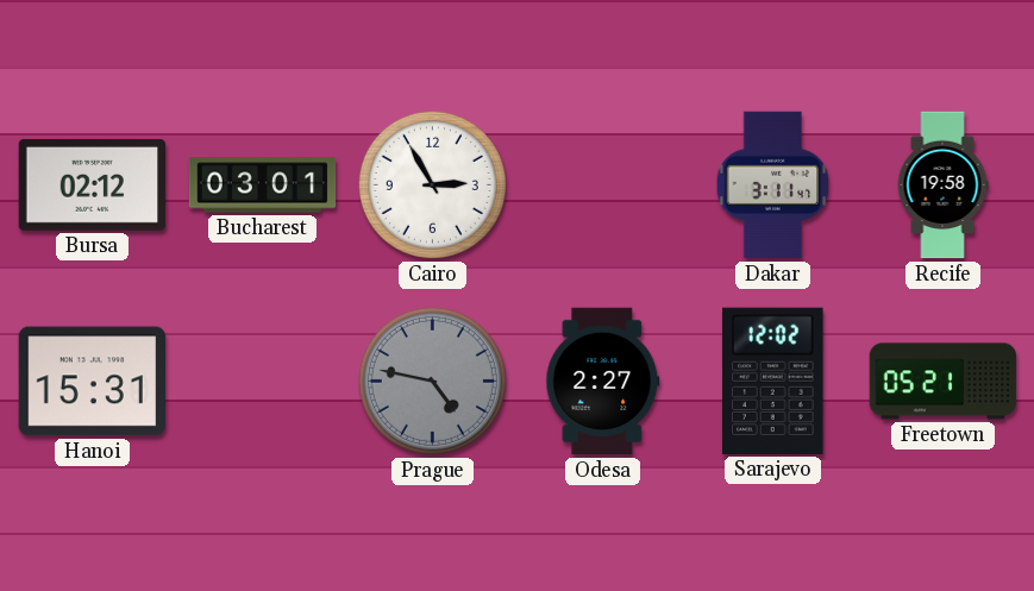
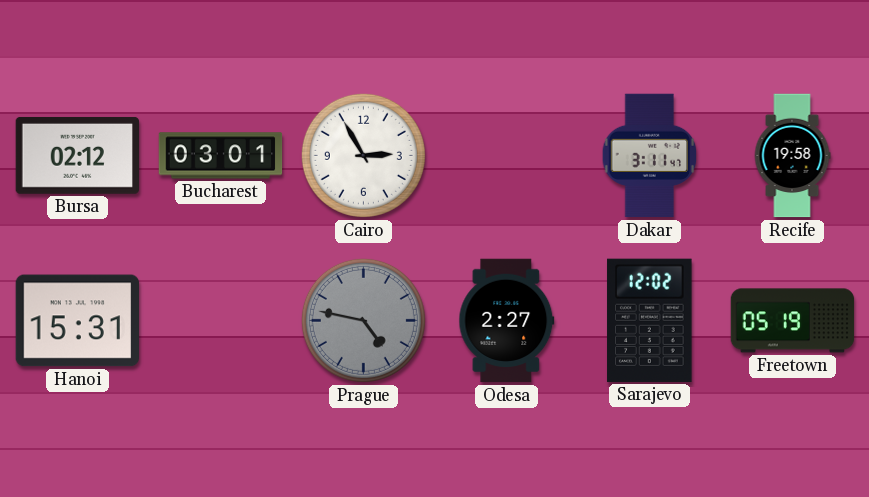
Freetown: 05:21 -> 05:19 (793, 321)
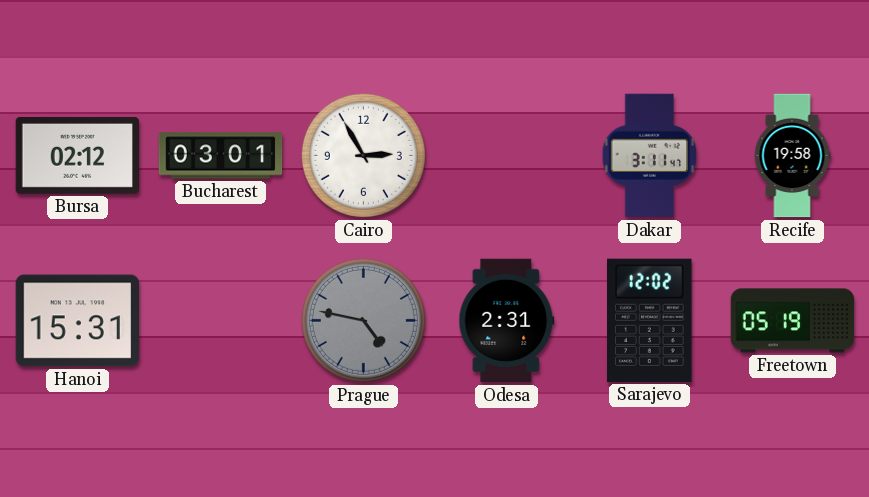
Odesa: 2:27 -> 2:31 (507, 321)
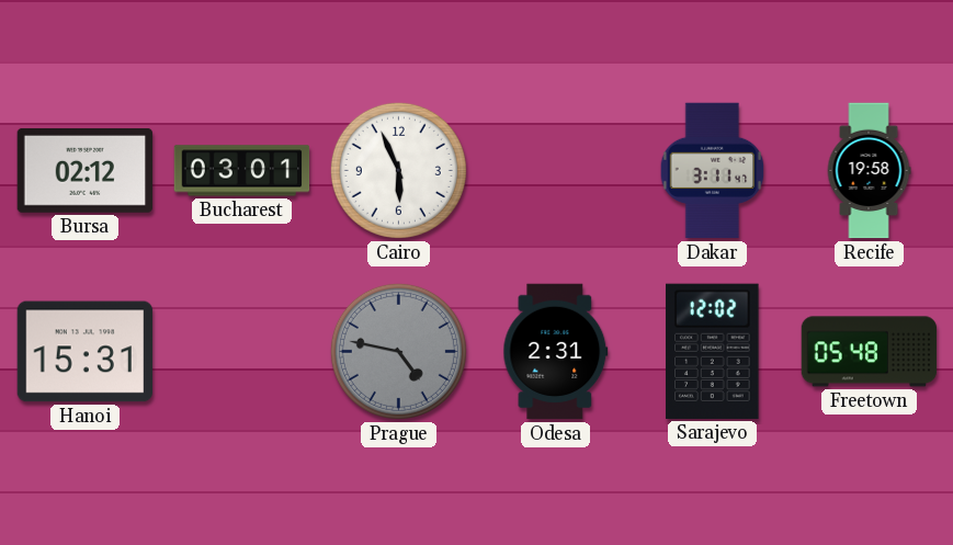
Cairo: 2:55 -> 5:56 (398, 170)
Freetown: 05:19 -> 05:48 (870, 352)
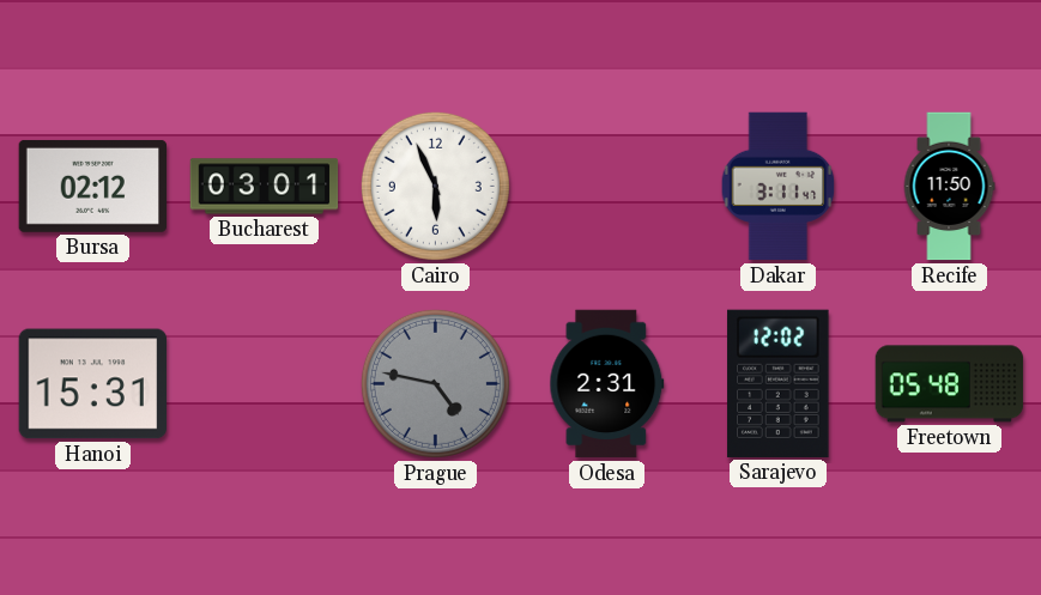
Recife: 19:58 -> 11:50 (949, 187)
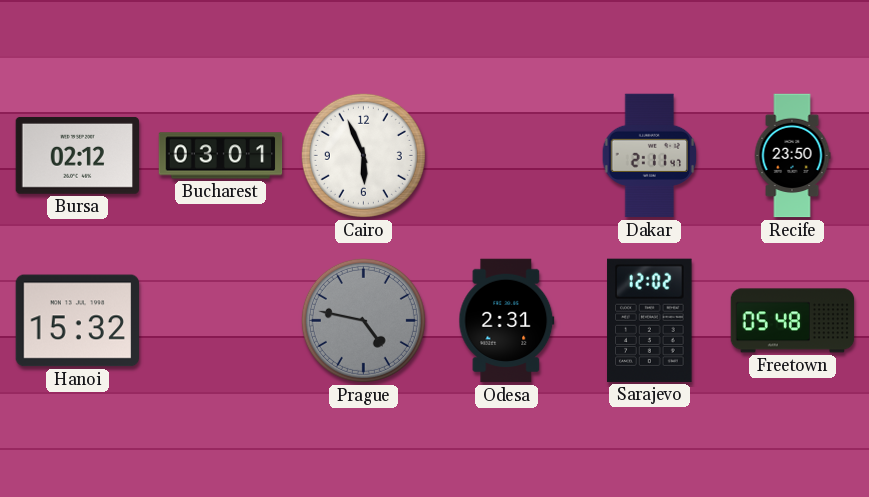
Dakar: 3:11 -> 2:11 (650, 156)
Recife: 11:50 -> 23:50 (792, 156)
Hanoi: 15:31 -> 15:32 (78, 321)
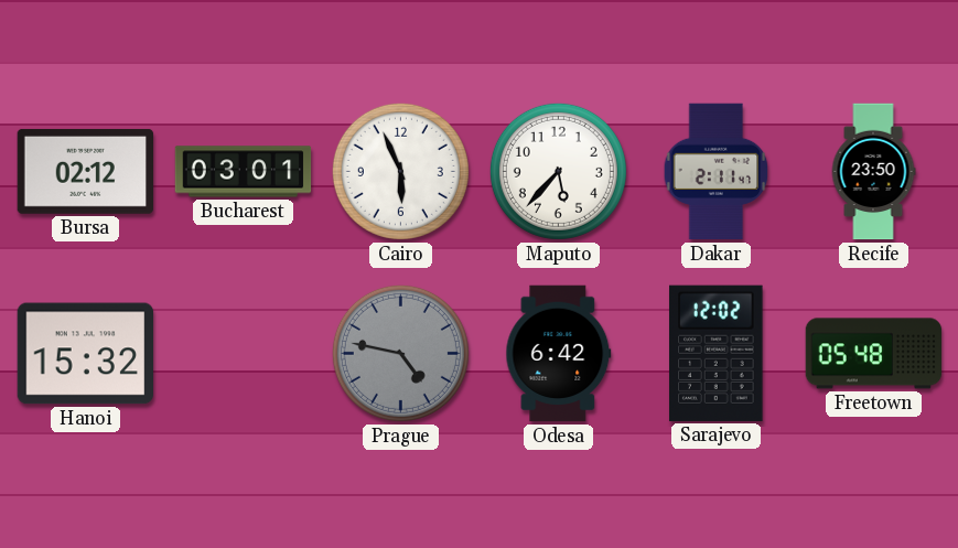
Maputo: none -> 5:37 (558, 171)
Odesa: 2:31 -> 6:42 (559, 354)
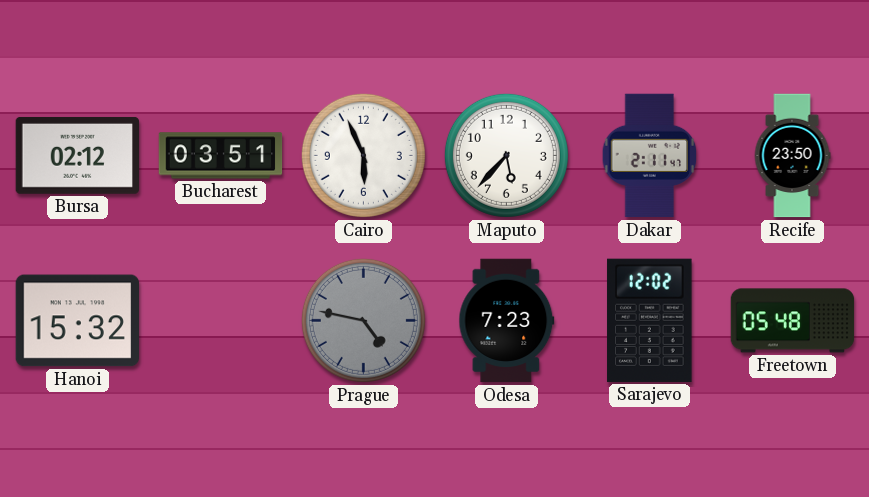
Bucharest: 03:01 -> 03:51 (221, 156)
Odesa: 6:42 -> 7:23 (507, 321)
